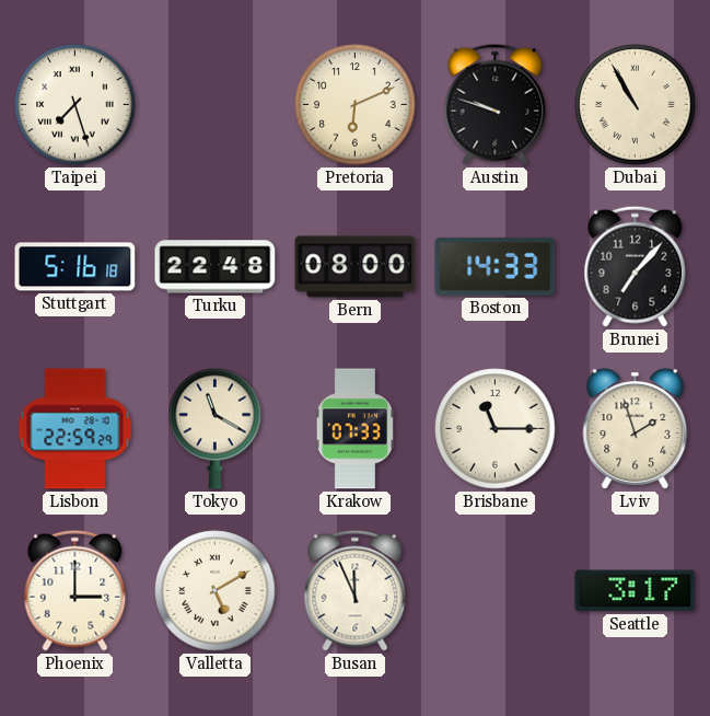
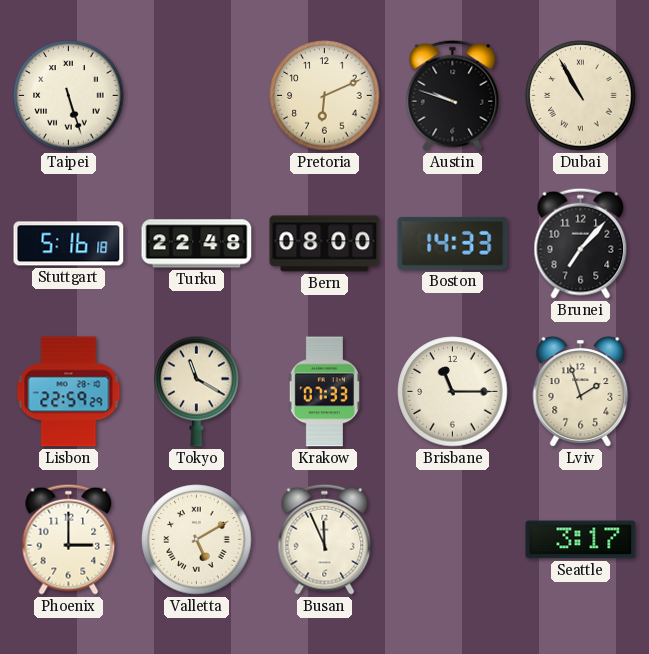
Taipei: 7:27 -> 5:27 (69, 96)
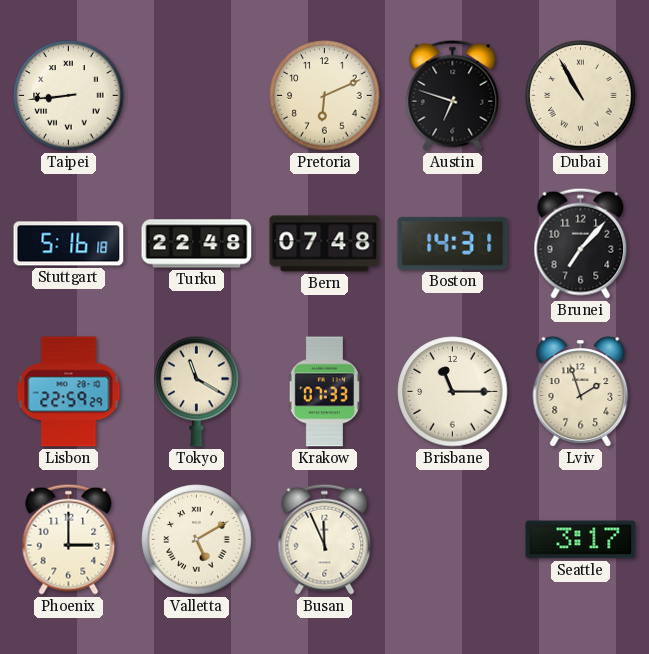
Taipei: 5:27 -> 8:44 (69, 96)
Austin: 9:48 -> 6:48 (453, 95)
Bern: 08:00 -> 07:48 (325, 244)
Boston: 14:33 -> 14:31 (453, 243)
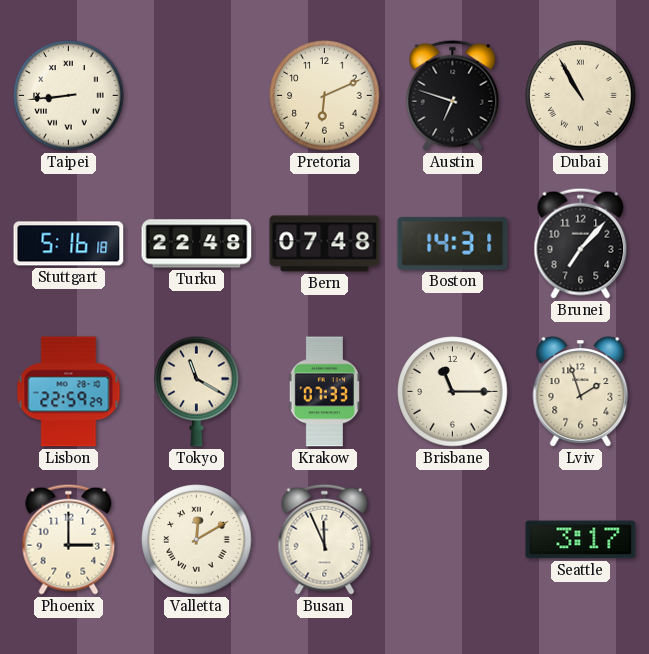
Valletta: 5:10 -> 12:10 (197, 540)
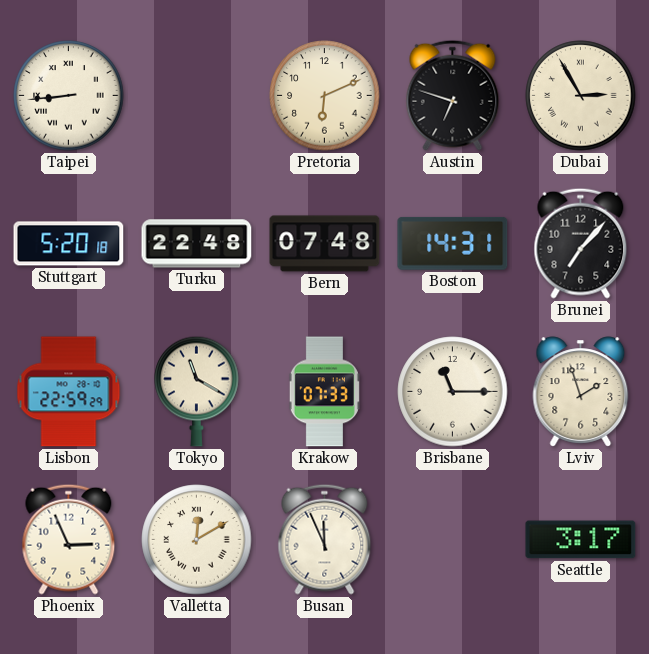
Dubai: 10:55 -> 2:55 (581, 96)
Stuttgart: 5:16 -> 5:20 (69, 244)
Phoenix: 3:00 -> 2:56 (69, 539)
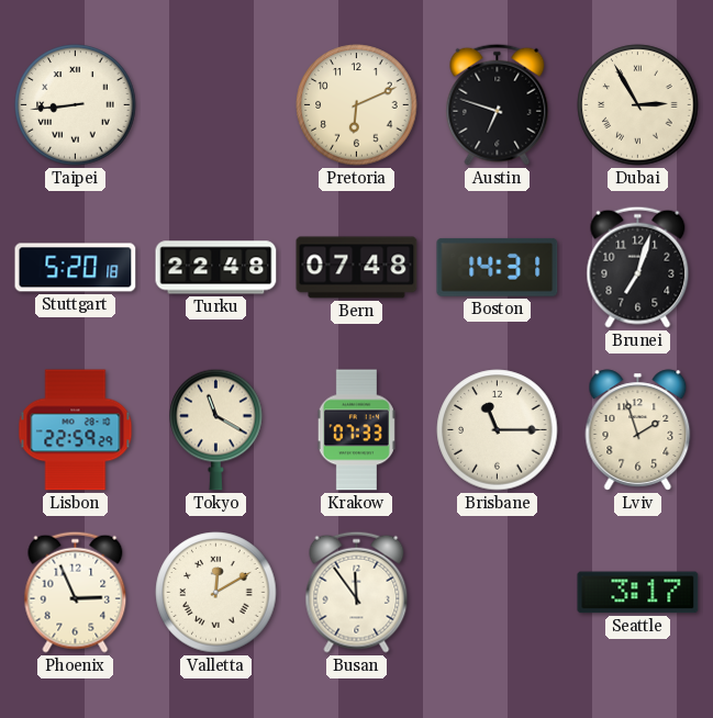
Brunei: 7:07 -> 7:03 (638, 267)
Busan: 11:56 -> 11:54 (357, 592)
